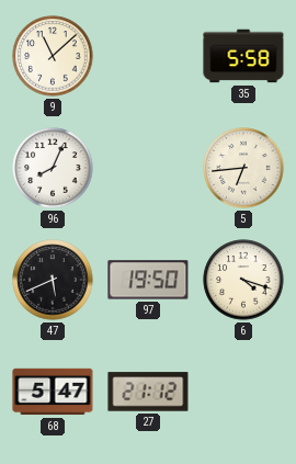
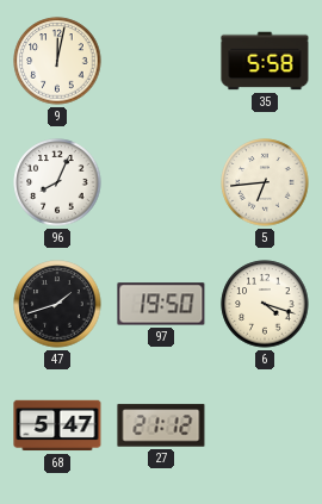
9: 11:08 -> 12:02 (57, 61)
47: 5:41 -> 1:42 (57, 304)
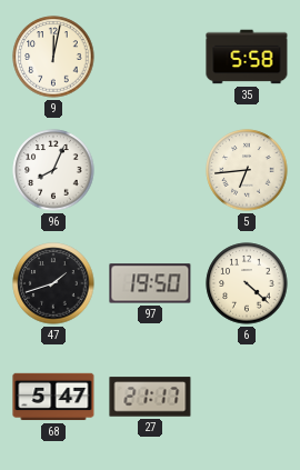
6: 4:18 -> 4:22 (247, 283)
27: 21:12 -> 21:17 (150, 397)
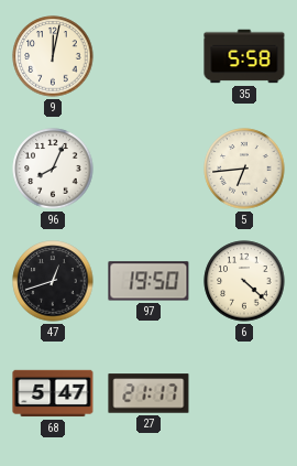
47: 1:42 -> 12:42 (53, 281)
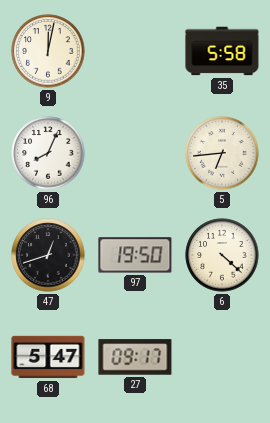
27: 21:17 -> 09:17 (135, 357)
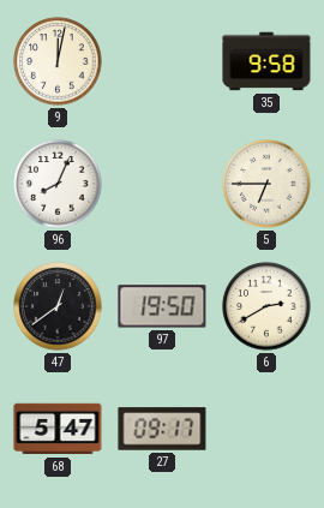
35: 5:58 -> 9:58 (266, 61)
5: 6:44 -> 6:45 (266, 184)
47: 12:42 -> 12:39 (58, 306)
6: 4:22 -> 2:40 (266, 306)
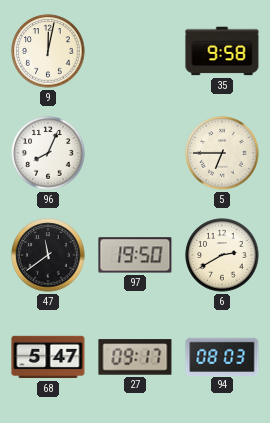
47: 12:39 -> 11:39 (48, 255)
94: none -> 08:03 (222, 356)
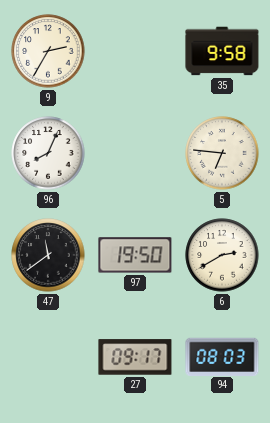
9: 12:02 -> 2:35 (48, 51)
5: 6:45 -> 6:46 (222, 153)
68: 5:47 -> none (48, 357)
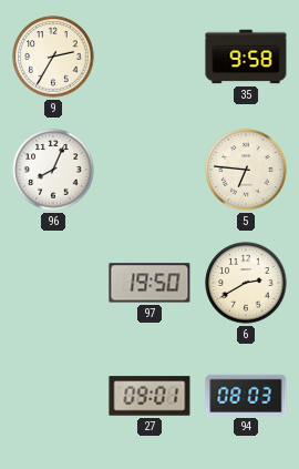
47: 11:39 -> none (48, 255)
27: 09:17 -> 09:01 (149, 396)
